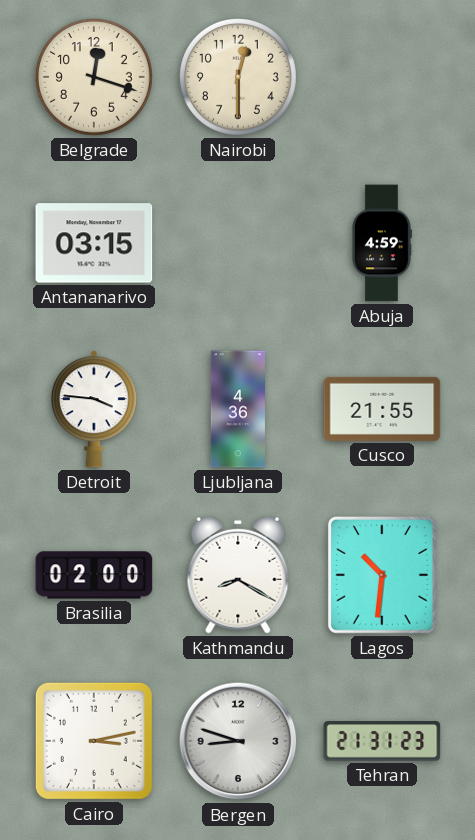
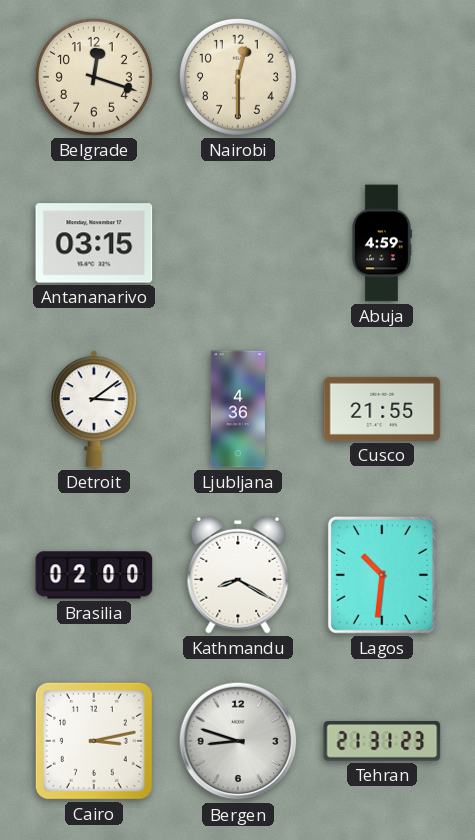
Detroit: 3:46 -> 3:09 (94, 409)
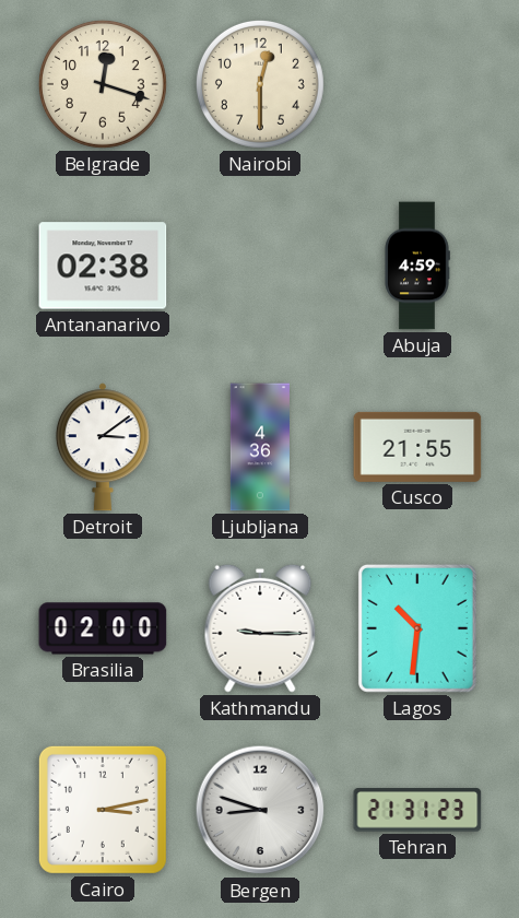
Antananarivo: 03:15 -> 02:38 (103, 266)
Kathmandu: 8:20 -> 9:15 (260, 628)
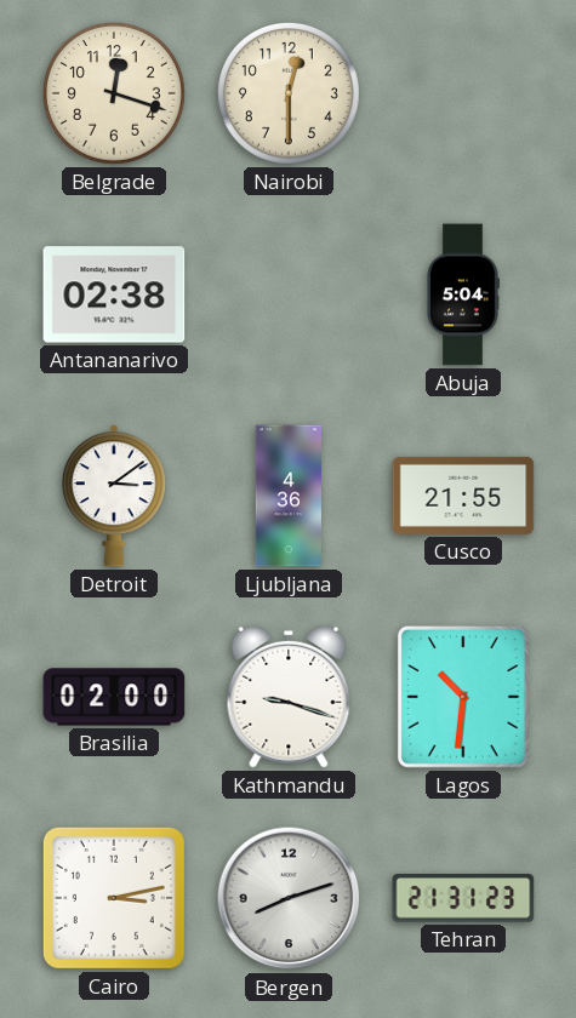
Abuja: 4:59 -> 5:04 (463, 294)
Kathmandu: 9:15 -> 9:18 (289, 697)
Bergen: 8:48 -> 8:12 (289, 898)
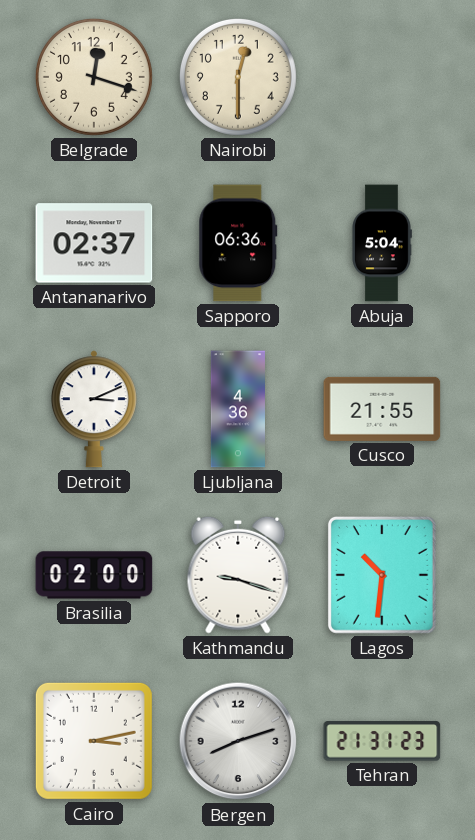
Antananarivo: 02:38 -> 02:37 (94, 243)
Sapporo: none -> 06:36 (238, 243)
Detroit: 3:09 -> 3:11 (94, 409)
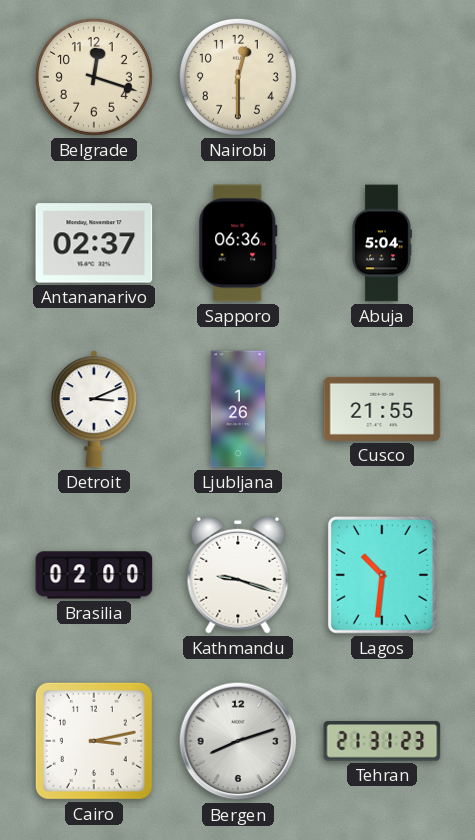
Ljubljana: 4:36 -> 1:26 (238, 409)
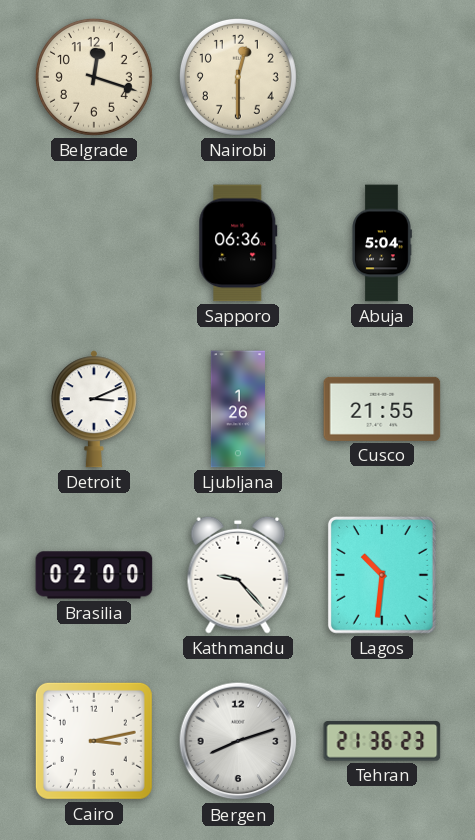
Antananarivo: 02:37 -> none (94, 243)
Kathmandu: 9:18 -> 9:23 (238, 575)
Tehran: 21:31 -> 21:36 (382, 741)
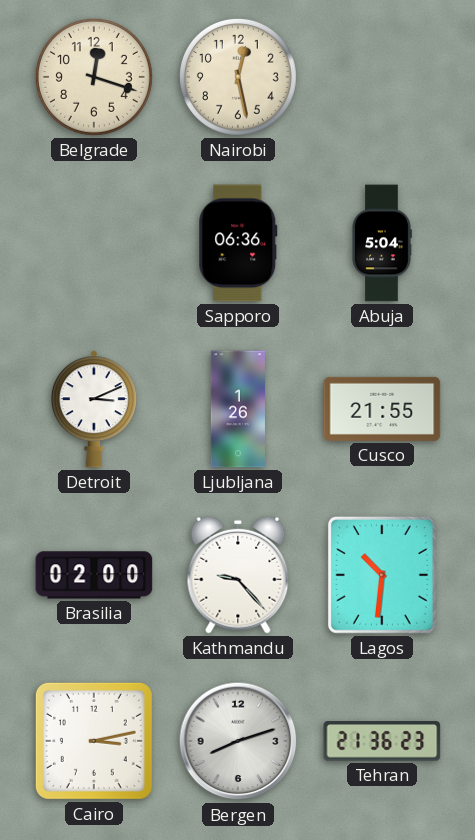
Nairobi: 12:30 -> 12:28 (238, 77)
